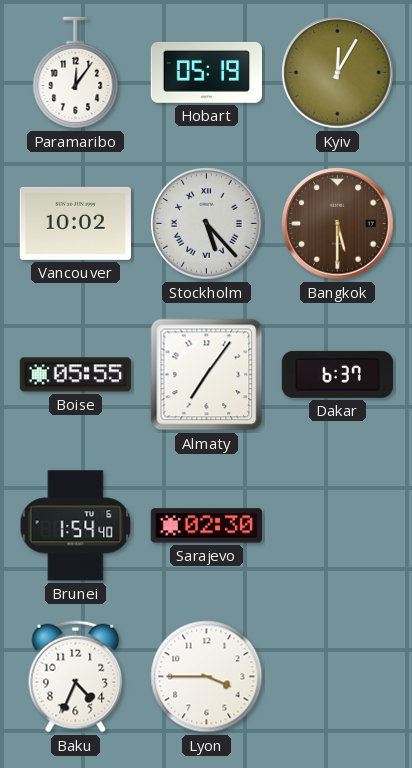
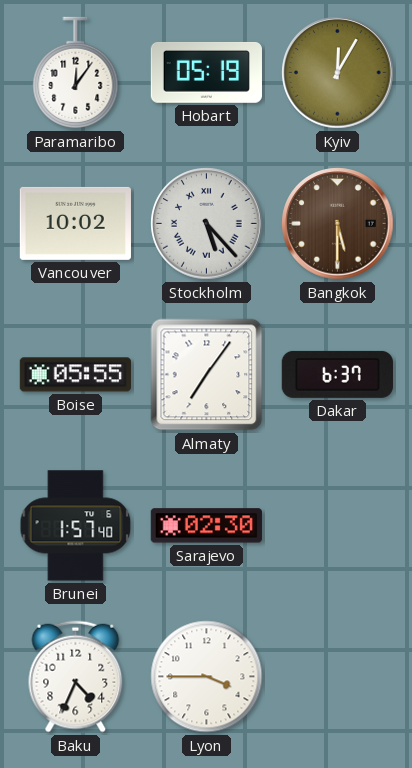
Brunei: 1:54 -> 1:57 (76, 526)
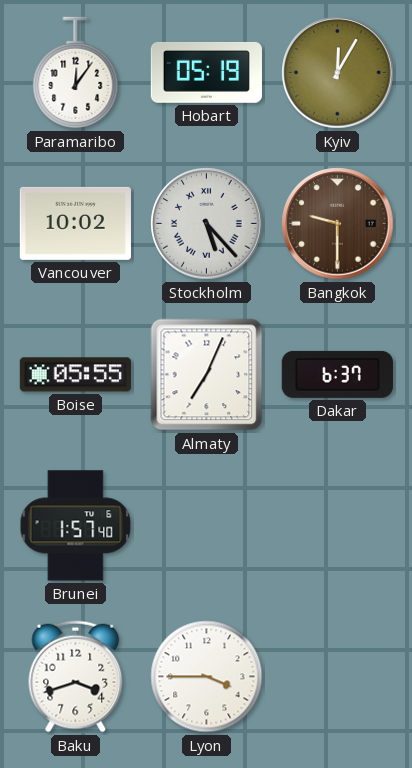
Bangkok: 5:30 -> 9:30 (338, 224)
Almaty: 7:06 -> 7:04 (207, 375)
Sarajevo: 02:30 -> none (206, 526)
Baku: 4:34 -> 3:42 (76, 677)
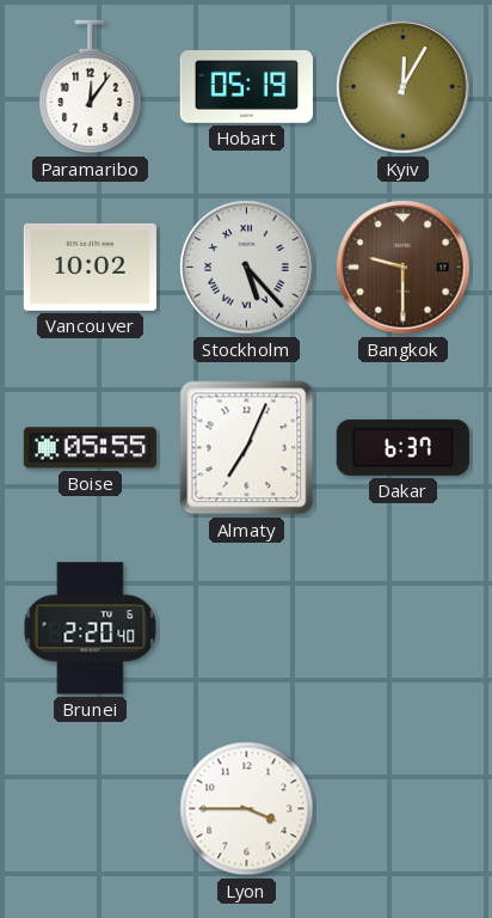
Brunei: 1:57 -> 2:20 (91, 629)
Baku: 3:42 -> none (76, 677)
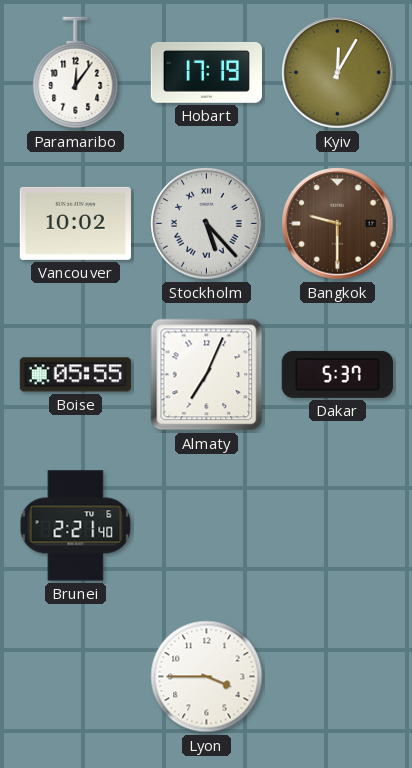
Hobart: 05:19 -> 17:19 (206, 73)
Dakar: 6:37 -> 5:37 (337, 374)
Brunei: 2:20 -> 2:21 (76, 526)
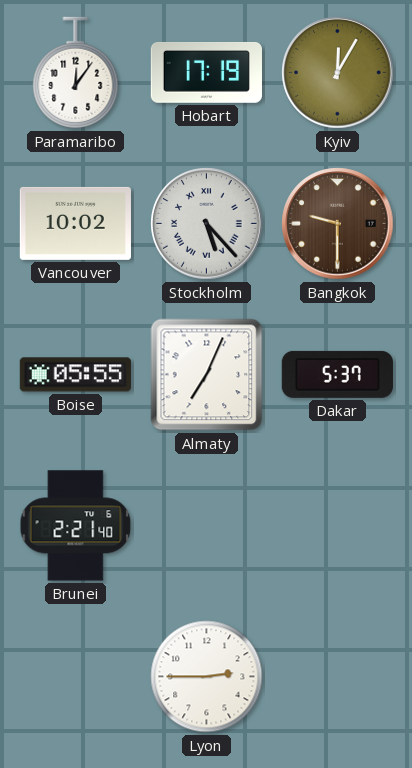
Lyon: 3:45 -> 2:45 (207, 677)
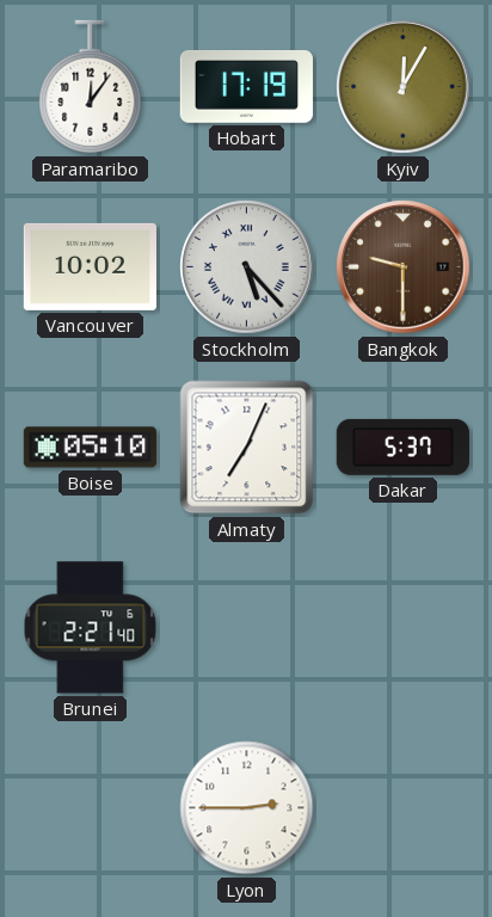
Boise: 05:55 -> 05:10 (90, 448)
